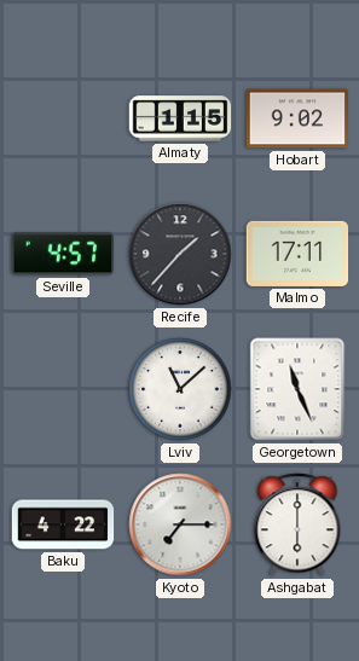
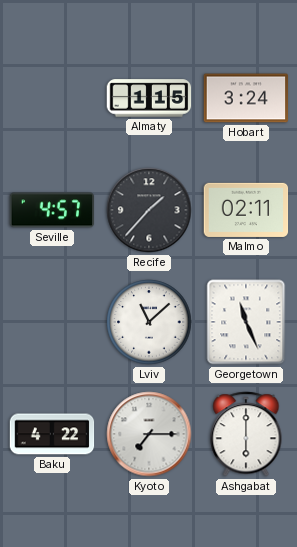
Hobart: 9:02 -> 3:24 (246, 98)
Malmo: 17:11 -> 02:11 (246, 210)
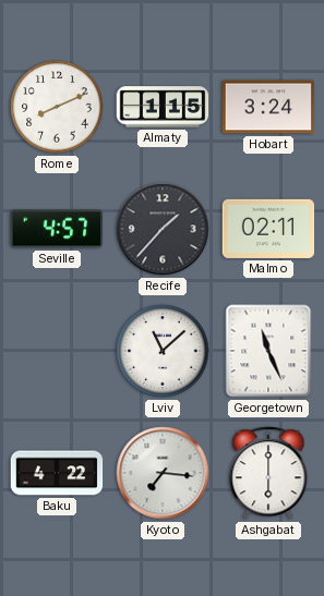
Rome: none -> 8:11 (57, 107)
Kyoto: 7:15 -> 7:16 (163, 473)
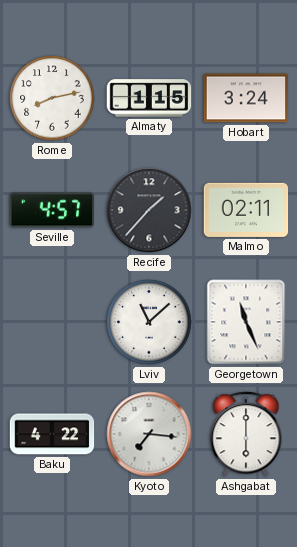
Rome: 8:11 -> 8:13 (52, 98)
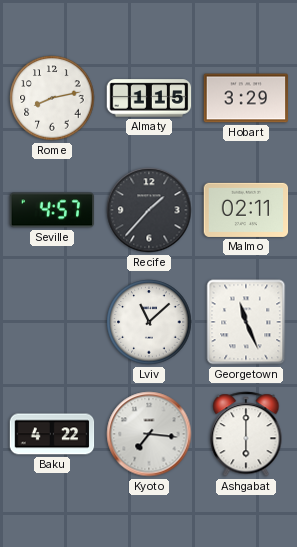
Hobart: 3:24 -> 3:29 (246, 98)
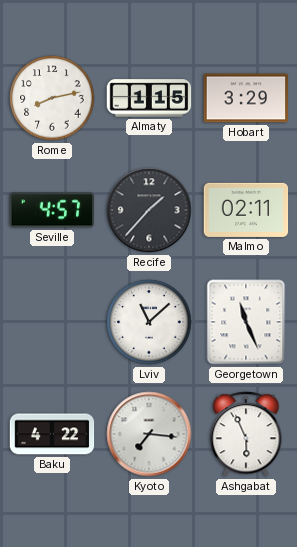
Ashgabat: 6:00 -> 5:56 (246, 434)
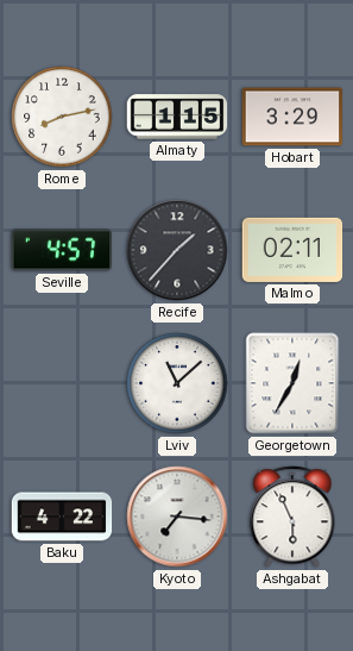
Georgetown: 11:26 -> 12:35 (292, 383)
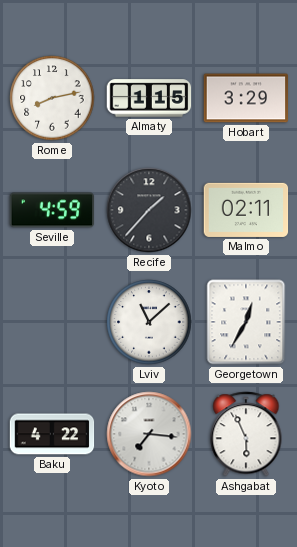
Seville: 4:57 -> 4:59 (52, 210)
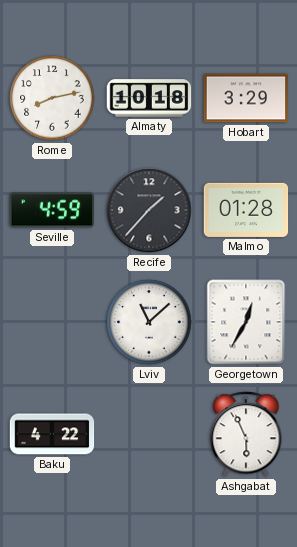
Almaty: 1:15 -> 10:18 (149, 98)
Malmo: 02:11 -> 01:28 (246, 210)
Kyoto: 7:16 -> none (149, 434)
